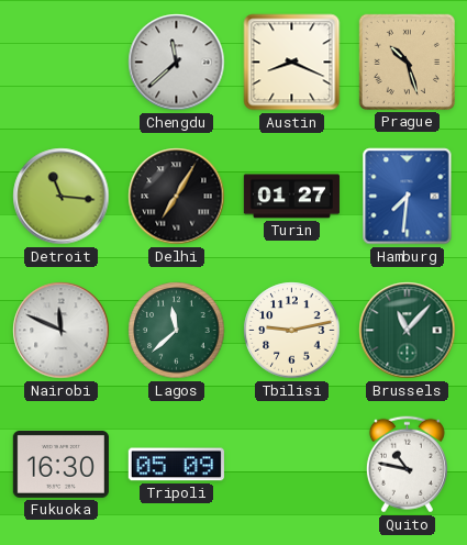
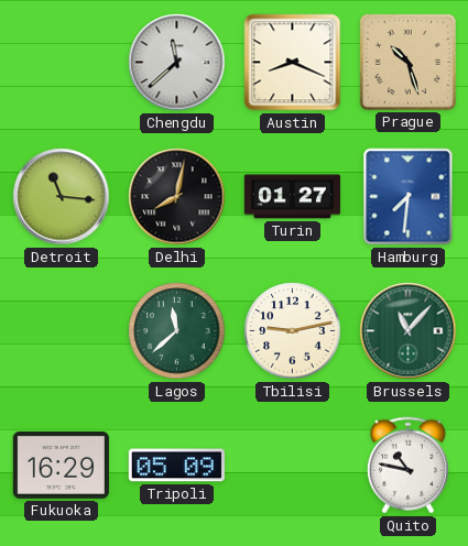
Delhi: 7:05 -> 8:02 (177, 197)
Nairobi: 11:49 -> none (62, 331)
Fukuoka: 16:30 -> 16:29 (61, 465)
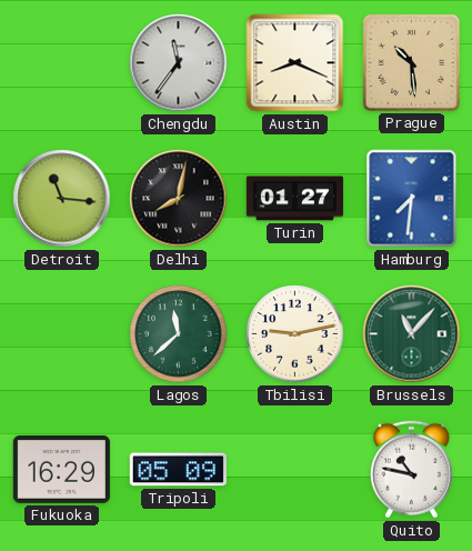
Chengdu: 11:38 -> 11:36 (179, 63)
Prague: 10:27 -> 10:29 (411, 62)
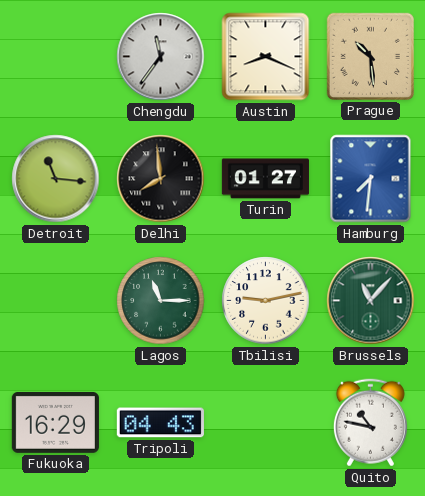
Delhi: 8:02 -> 7:59 (161, 179)
Lagos: 11:38 -> 11:15 (161, 301)
Tripoli: 05:09 -> 04:43 (160, 423)
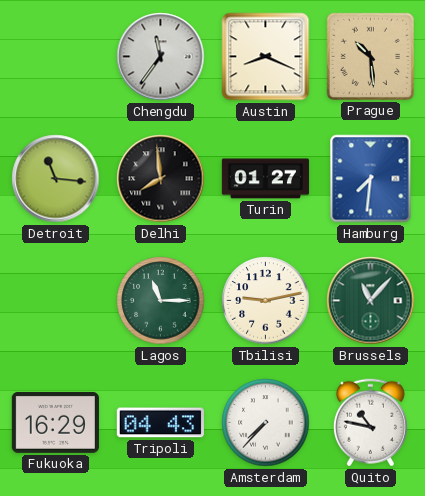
Amsterdam: none -> 7:37 (266, 423)
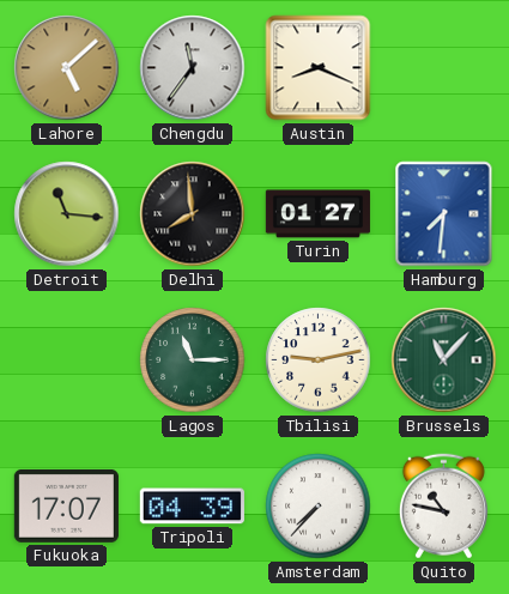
Lahore: none -> 5:08 (67, 68)
Prague: 10:29 -> none (370, 56)
Fukuoka: 16:29 -> 17:07 (66, 505)
Tripoli: 04:43 -> 04:39 (192, 507)
